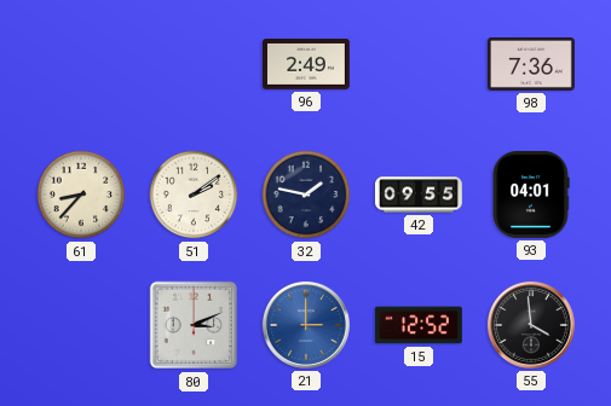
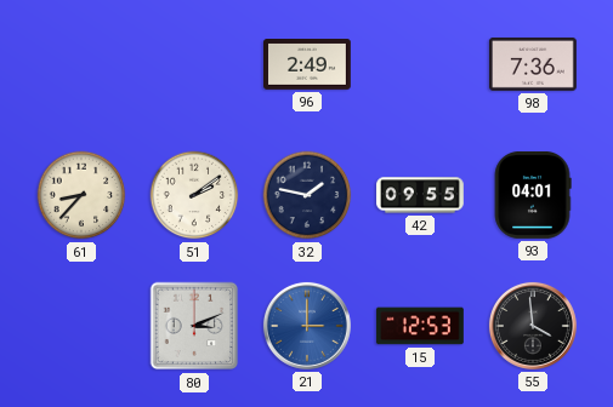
15: 12:52 -> 12:53 (420, 326)
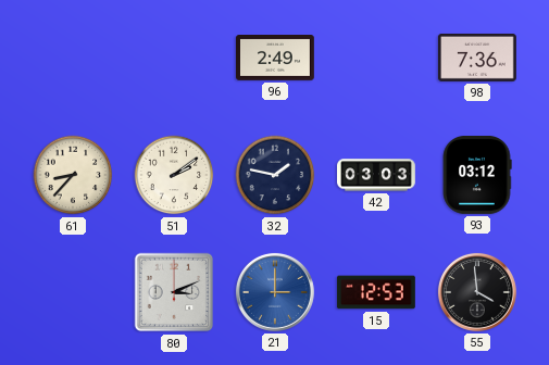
42: 09:55 -> 03:03 (377, 175)
93: 04:01 -> 03:12 (477, 175)
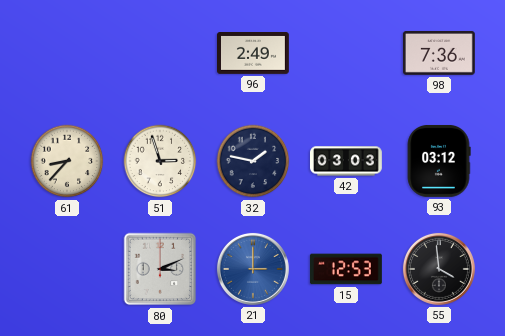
51: 2:09 -> 2:57 (160, 161)
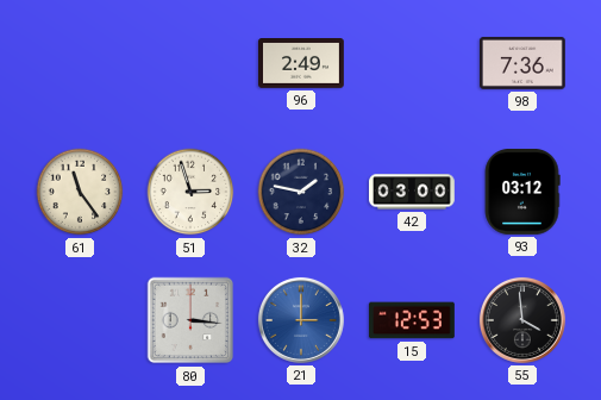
61: 8:37 -> 11:24 (80, 192)
42: 03:03 -> 03:00 (413, 192)
80: 3:11 -> 3:16 (190, 320)
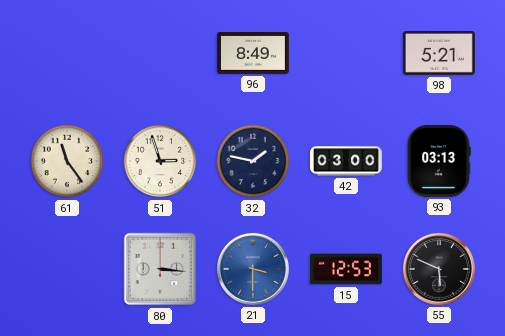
96: 2:49 -> 8:49 (254, 54)
98: 7:36 -> 5:21 (439, 53)
93: 03:12 -> 03:13 (439, 161)
21: 3:00 -> 3:30 (253, 269)
55: 3:59 -> 5:49 (439, 269)
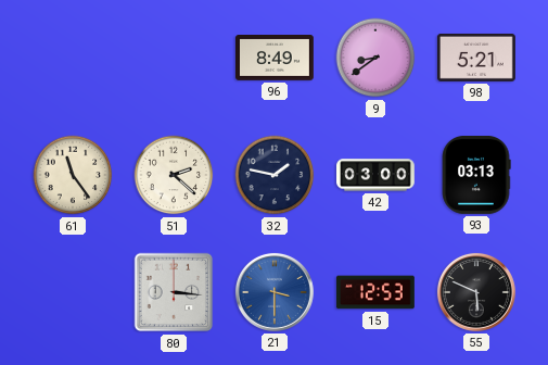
9: none -> 8:39 (375, 58)
51: 2:57 -> 2:22 (174, 175)
